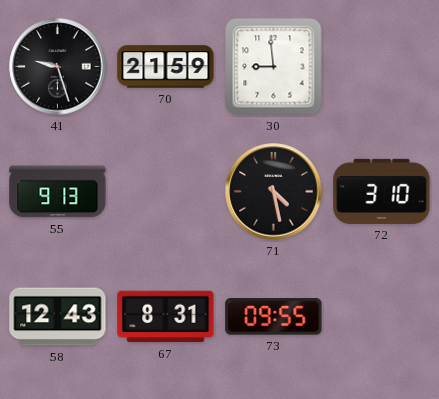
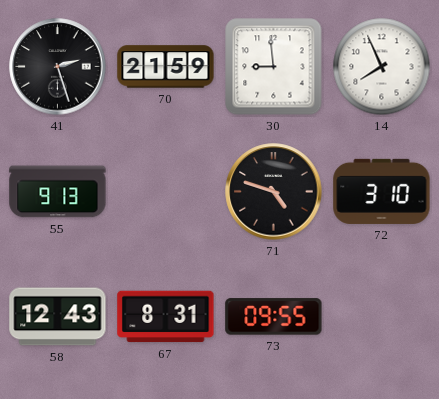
41: 9:27 -> 2:27 (58, 67)
14: none -> 7:56 (382, 67)
71: 4:28 -> 4:48 (274, 192)
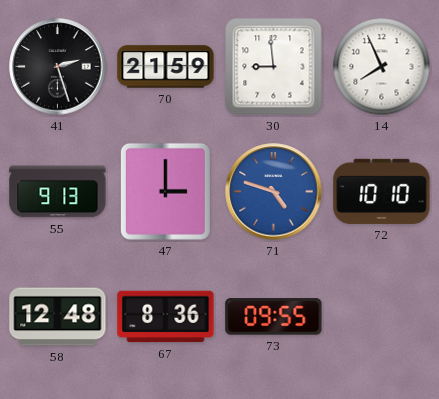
47: none -> 3:00 (165, 191)
71 dial: black -> blue (274, 192)
72: 3:10 -> 10:10 (382, 191)
58: 12:43 -> 12:48 (58, 317)
67: 8:31 -> 8:36 (166, 317)
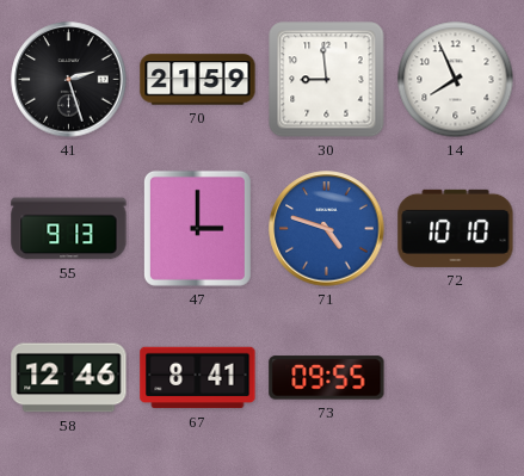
58: 12:48 -> 12:46 (69, 378)
67: 8:36 -> 8:41 (198, 378)
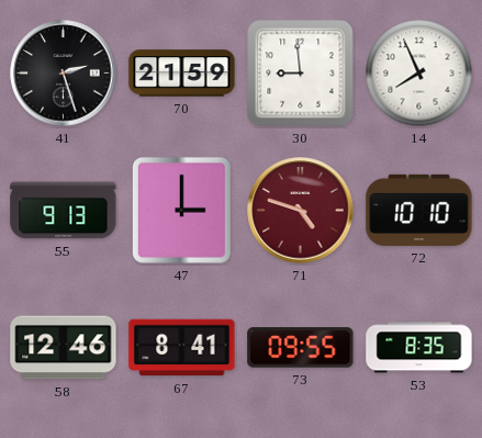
71 dial: blue -> burgundy (301, 211)
53: none -> 8:35 (419, 348)
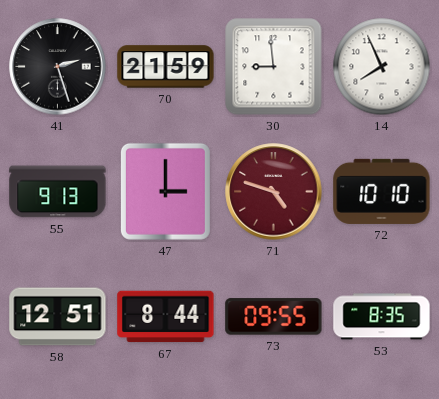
58: 12:46 -> 12:51 (58, 317)
67: 8:41 -> 8:44 (166, 317)
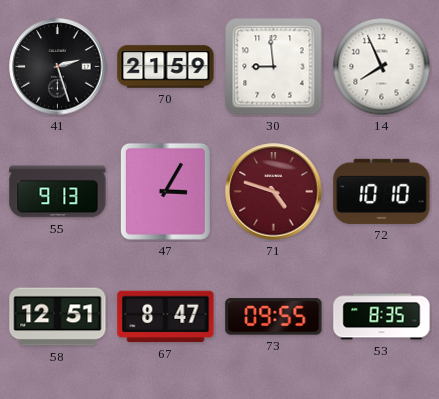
47: 3:00 -> 3:05 (165, 191)
67: 8:44 -> 8:47 (166, 317)
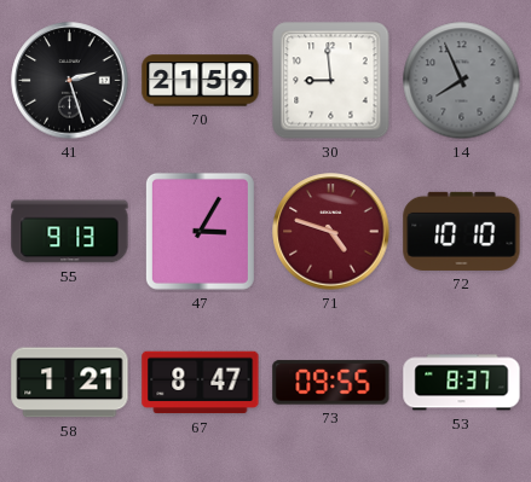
14 dial: white -> grey (462, 81)
58: 12:51 -> 1:21 (70, 383)
53: 8:35 -> 8:37 (462, 383)
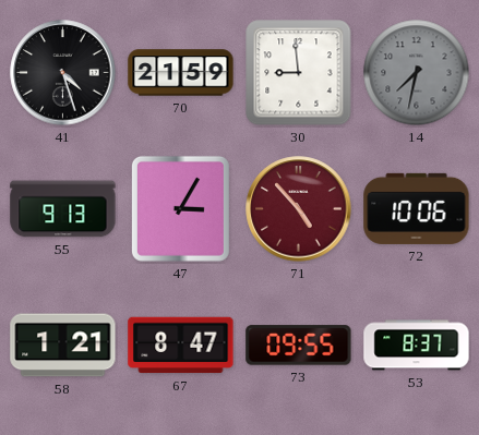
41: 2:27 -> 4:27 (63, 73)
14: 7:56 -> 7:32 (417, 73)
71: 4:48 -> 4:53 (299, 209)
72: 10:10 -> 10:06 (417, 208)
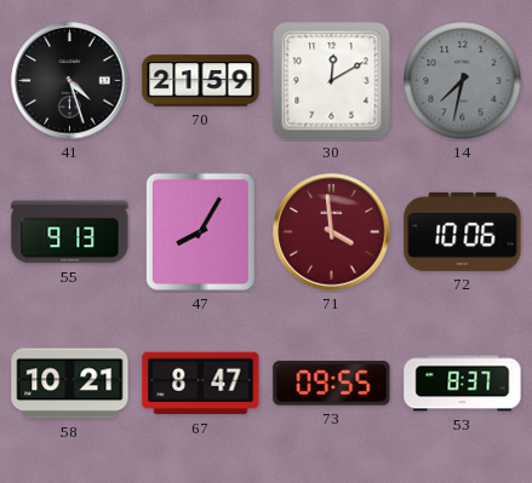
30: 8:59 -> 12:10 (332, 81)
47: 3:05 -> 8:05 (200, 231)
71: 4:53 -> 3:59 (332, 232)
58: 1:21 -> 10:21 (70, 384)
